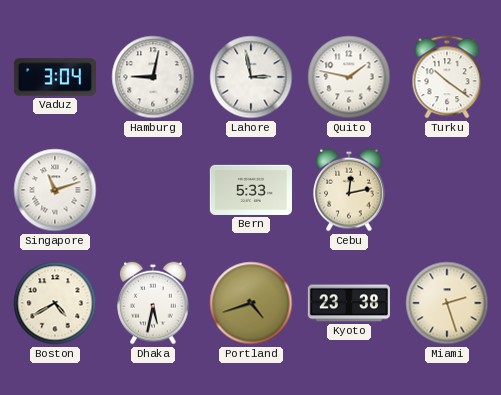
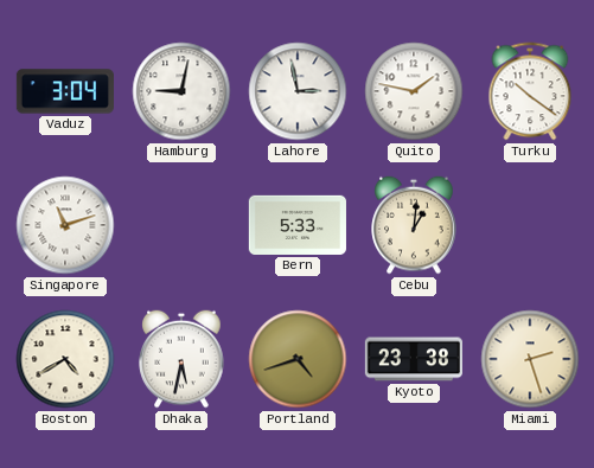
Cebu: 12:13 -> 1:01 (414, 225)
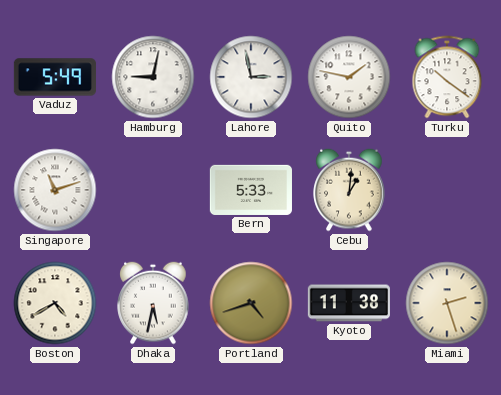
Vaduz: 3:04 -> 5:49 (54, 77)
Kyoto: 23:38 -> 11:38 (349, 303)
